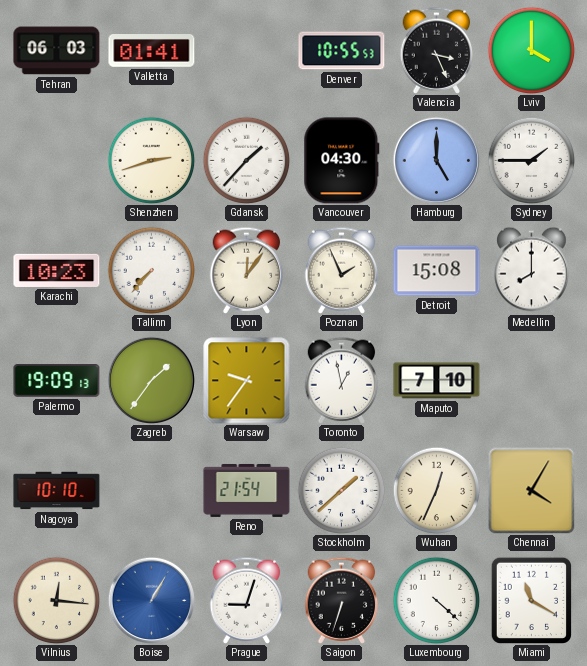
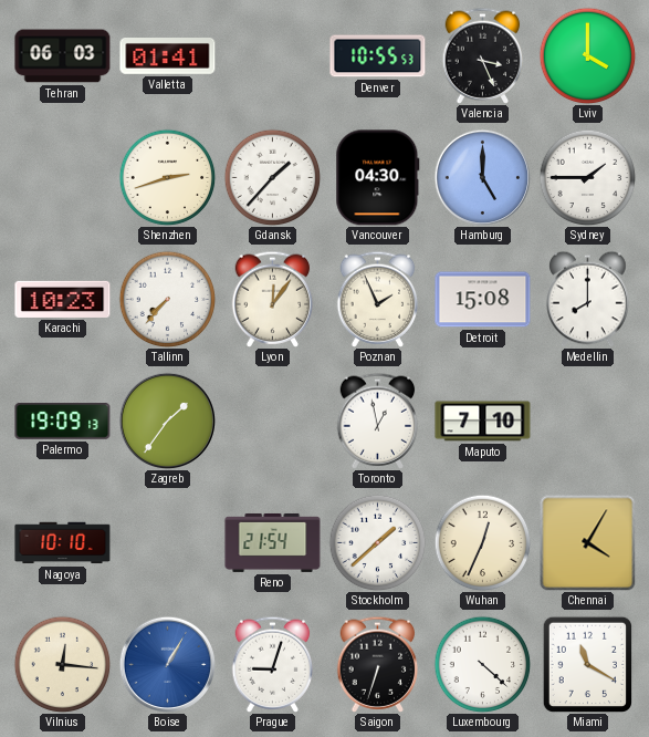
Warsaw: 9:36 -> none (247, 381)
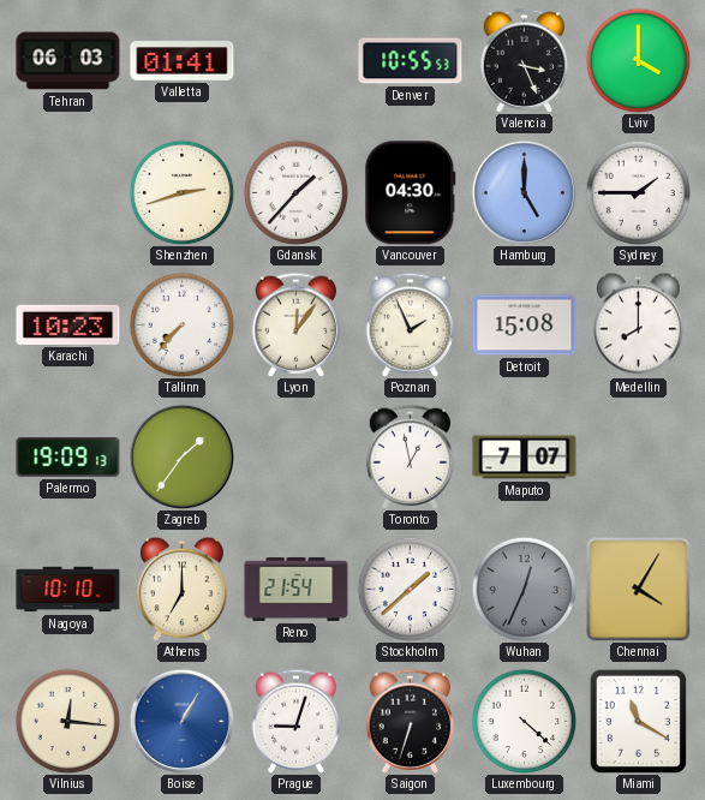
Maputo: 7:10 -> 7:07 (525, 458)
Athens: none -> 7:00 (183, 589)
Wuhan dial: cream -> grey (524, 589)
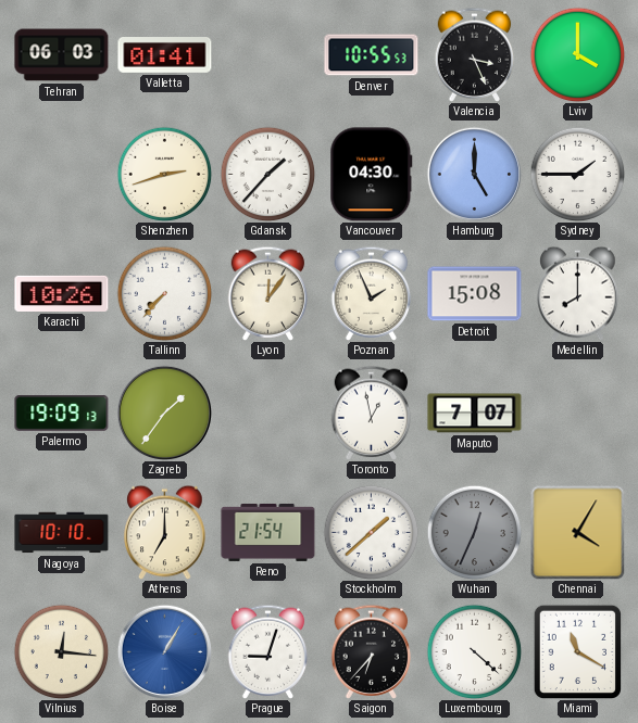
Karachi: 10:23 -> 10:26 (62, 293)
Saigon: 6:33 -> 6:37 (372, 651)
